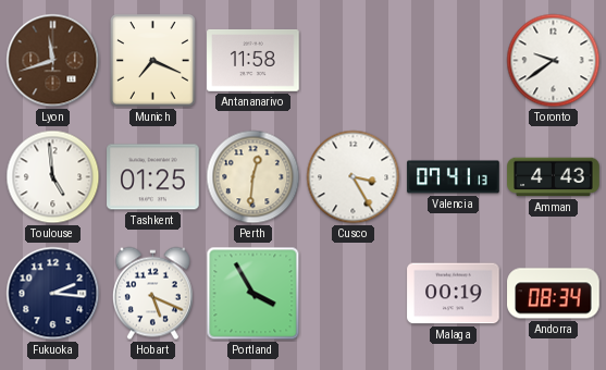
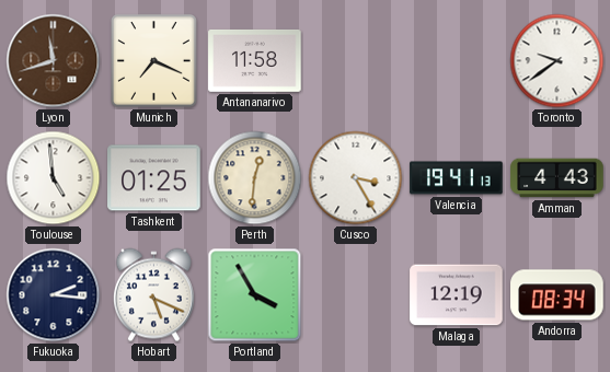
Valencia: 07:41 -> 19:41 (457, 178)
Malaga: 00:19 -> 12:19 (457, 295)
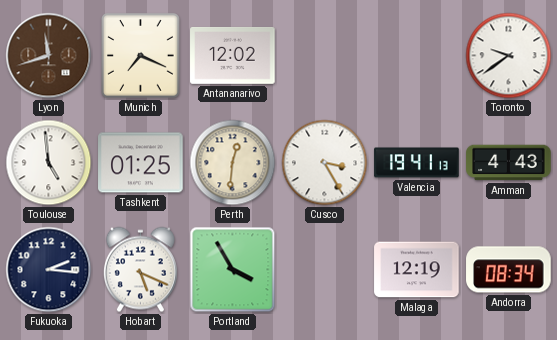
Antananarivo: 11:58 -> 12:02 (233, 55)
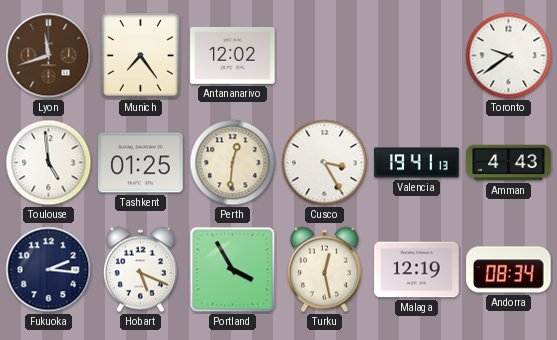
Munich: 7:19 -> 7:24 (141, 56)
Turku: none -> 12:28 (324, 270)
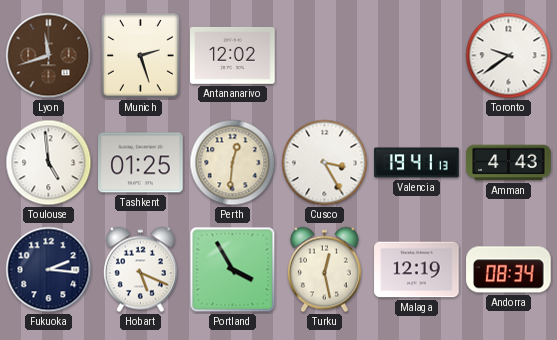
Munich: 7:24 -> 2:27 (141, 56)
